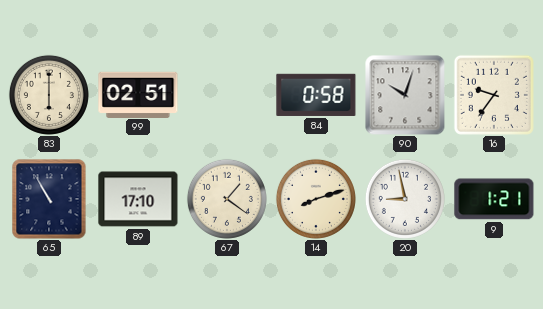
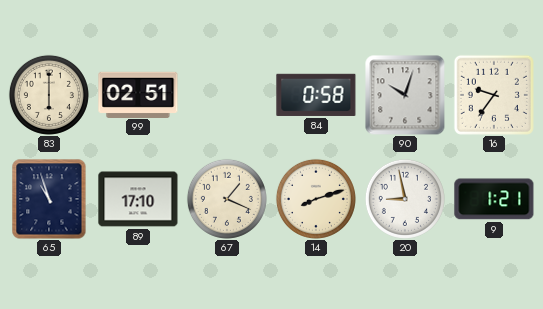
65: 10:55 -> 10:57 (49, 199)
67: 1:21 -> 1:19 (227, 199)
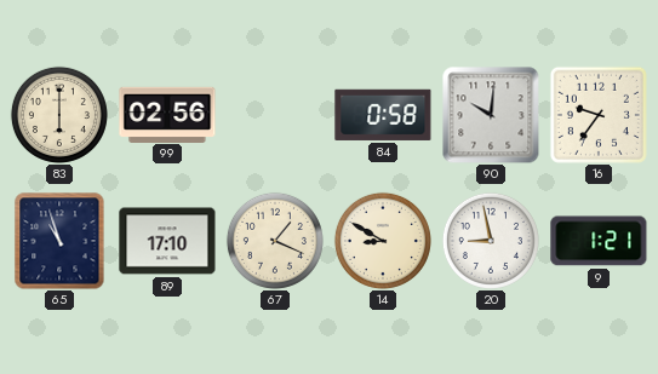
99: 02:51 -> 02:56 (167, 114)
90: 10:03 -> 10:01 (491, 115)
14: 8:12 -> 8:50 (383, 241)
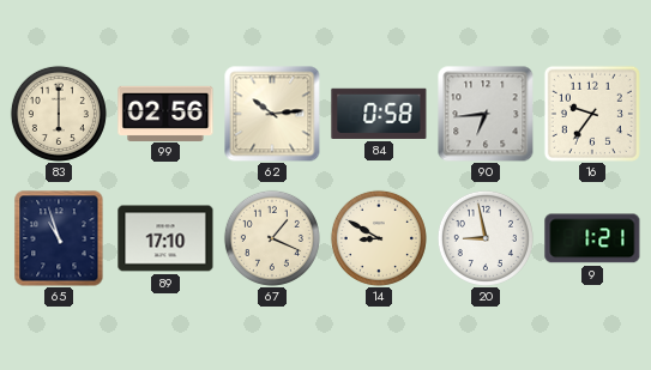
62: none -> 10:14 (272, 114)
90: 10:01 -> 6:44 (486, 114)
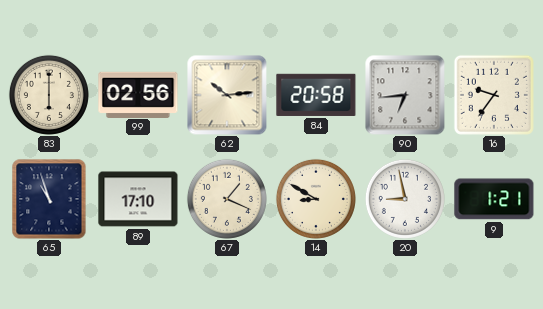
84: 0:58 -> 20:58 (316, 95)
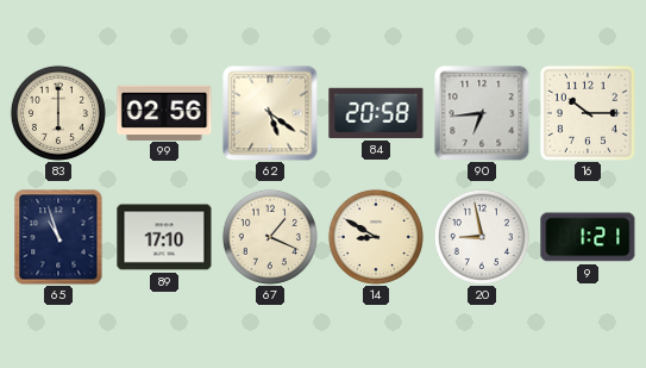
62: 10:14 -> 5:21 (270, 113)
16: 9:36 -> 10:15 (588, 113)
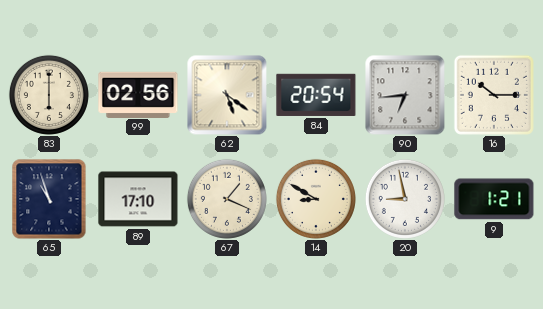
84: 20:58 -> 20:54 (316, 95)
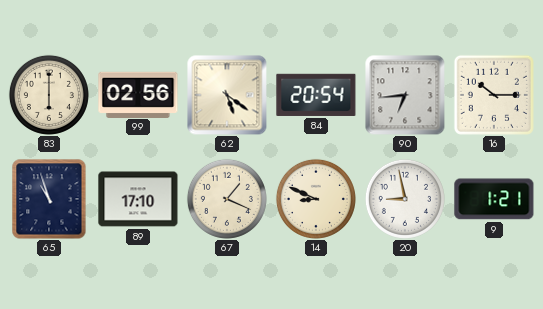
14: 8:50 -> 8:49 (316, 199)
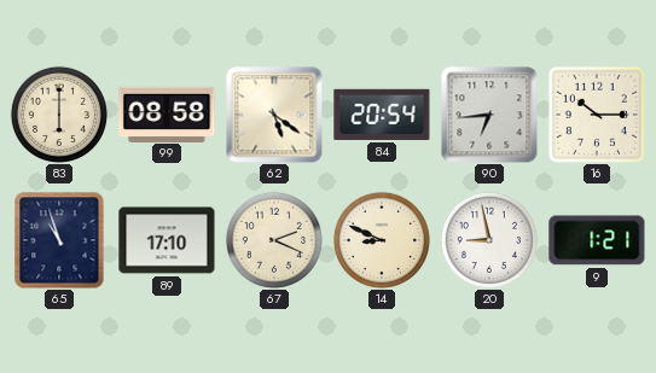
99: 02:56 -> 08:58 (167, 113)
67: 1:19 -> 2:19 (274, 240)
